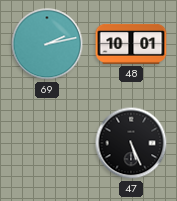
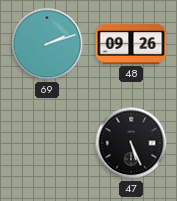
69: 2:13 -> 2:12 (47, 44)
48: 10:01 -> 09:26 (131, 44)
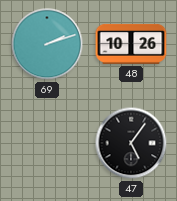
48: 09:26 -> 10:26 (131, 44)
47: 5:26 -> 5:06 (131, 143)
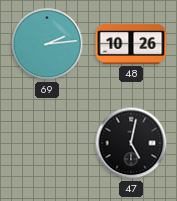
69: 2:12 -> 2:14 (47, 44)
47: 5:06 -> 5:02 (131, 143)
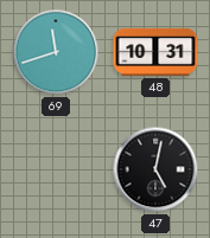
69: 2:14 -> 11:42 (56, 52)
48: 10:26 -> 10:31 (155, 52)
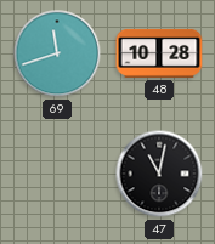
48: 10:31 -> 10:28 (159, 53)
47: 5:02 -> 11:02 (159, 174)
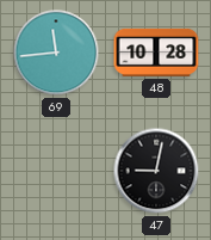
69: 11:42 -> 11:44 (56, 53)
47: 11:02 -> 9:02 (156, 171)
